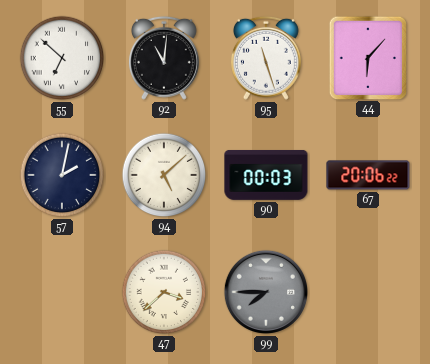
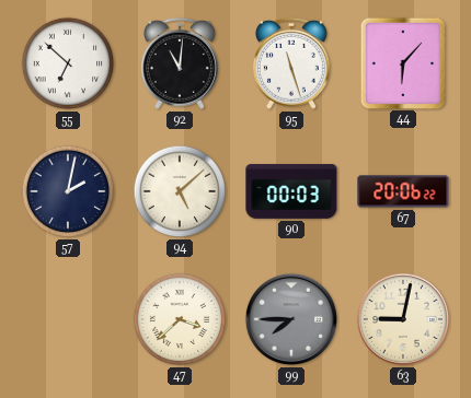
63: none -> 9:02 (403, 319)
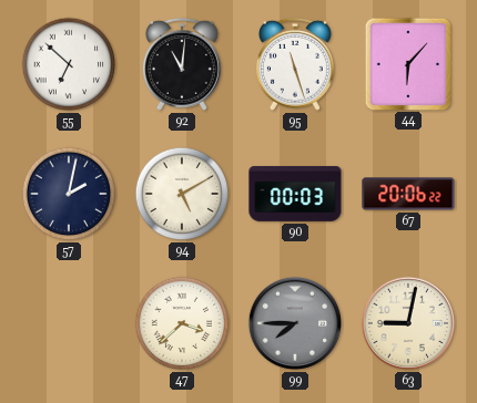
94: 5:08 -> 5:10 (182, 194)
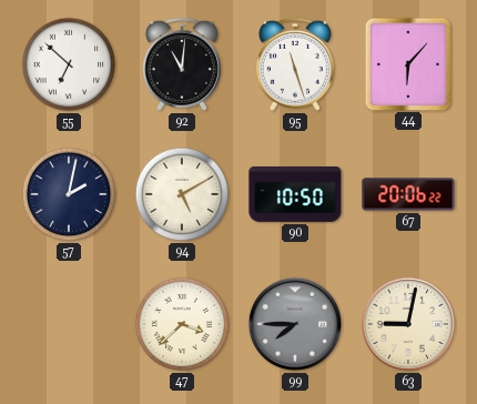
90: 00:03 -> 10:50 (295, 194)
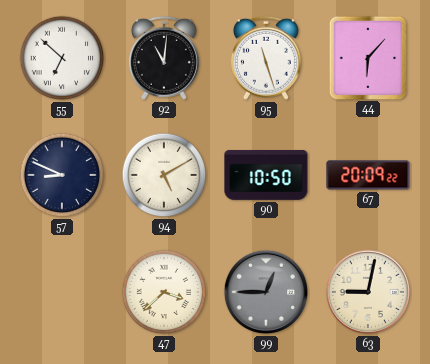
57: 2:02 -> 8:49 (62, 175)
67: 20:06 -> 20:09 (368, 175)
99: 7:45 -> 12:45 (266, 292)
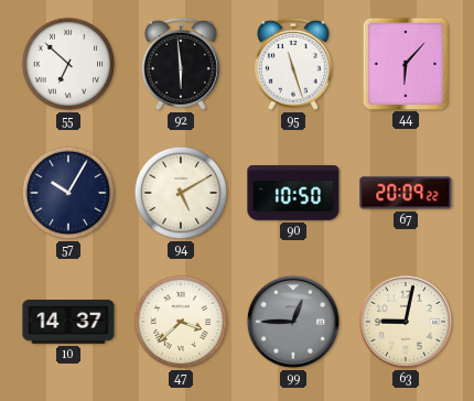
92: 11:01 -> 5:59 (181, 64)
57: 8:49 -> 10:05 (68, 193)
10: none -> 14:37 (68, 322)
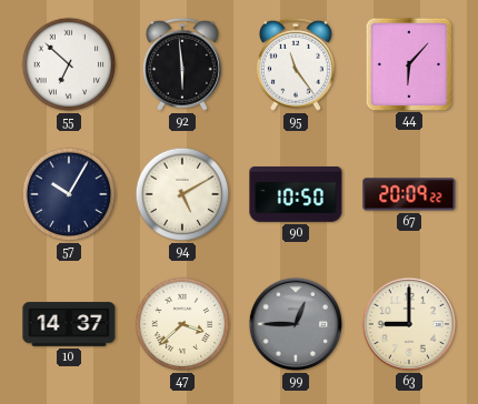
95: 11:27 -> 11:24 (296, 64)
63: 9:02 -> 9:00 (409, 324)
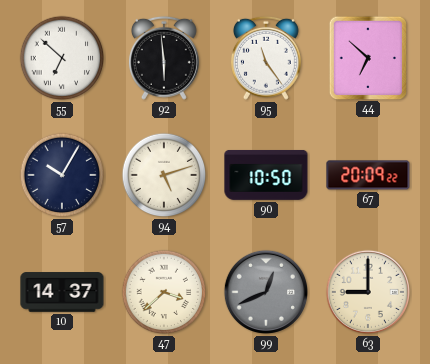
44: 6:07 -> 6:52 (367, 57)
94: 5:10 -> 5:12 (164, 175)
99: 12:45 -> 12:41 (266, 292)
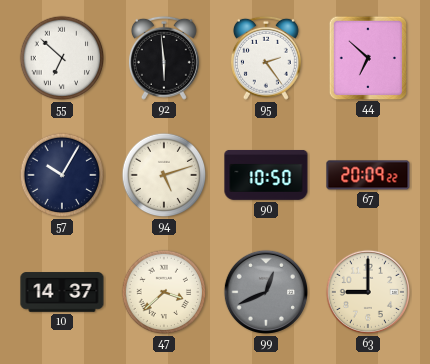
95: 11:24 -> 2:24 (266, 58)
